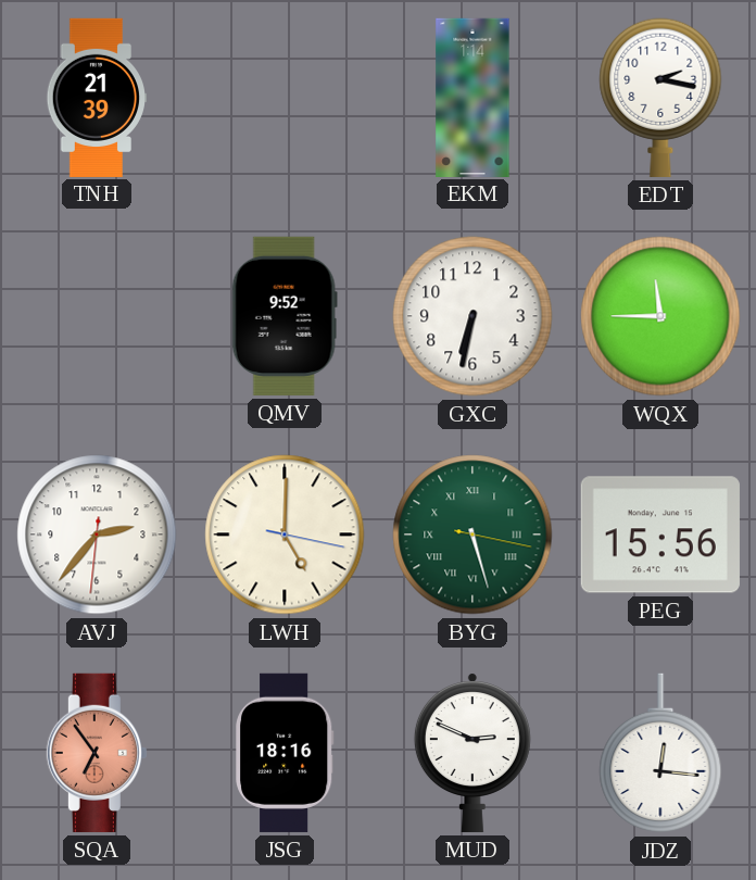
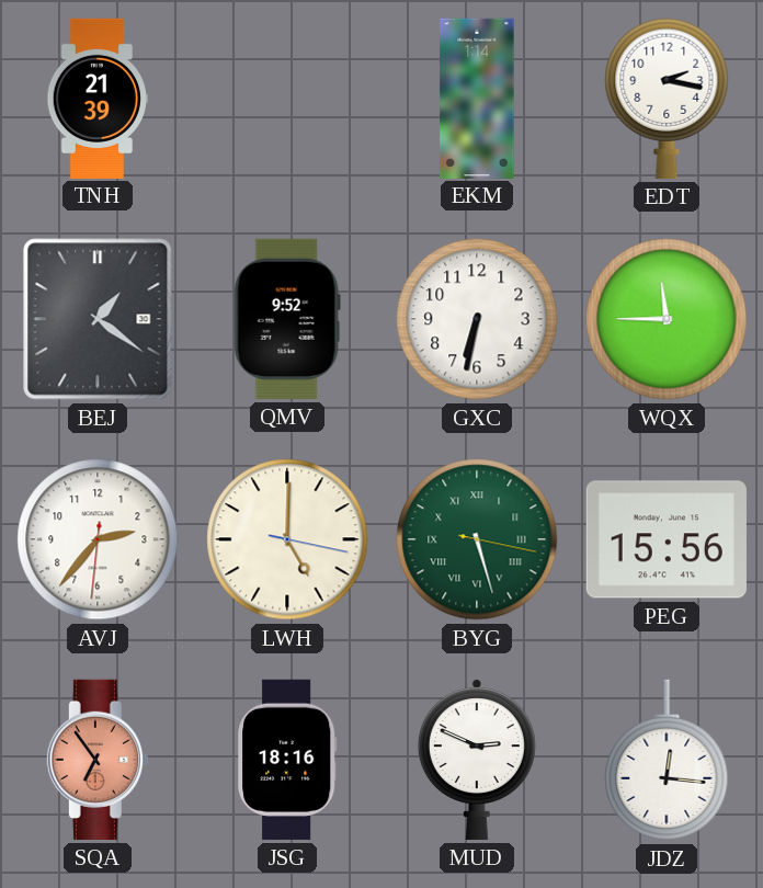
BEJ: none -> 1:21 (98, 319)
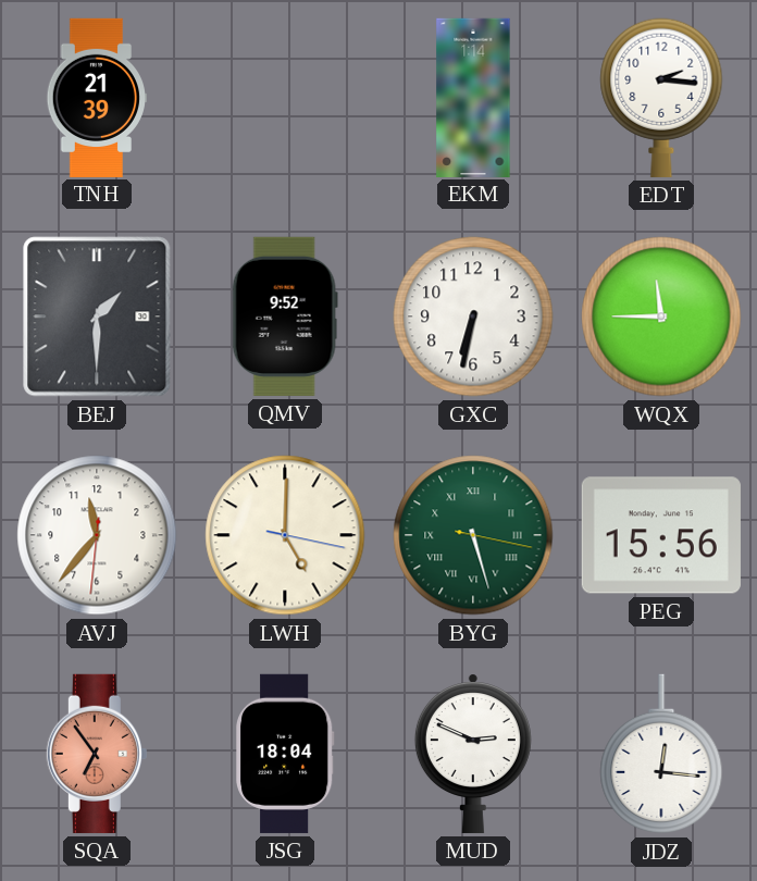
EDT: 2:17 -> 2:16 (661, 98)
BEJ: 1:21 -> 1:30 (97, 317)
AVJ: 2:36 -> 11:36 (97, 535)
JSG: 18:16 -> 18:04 (286, 754)
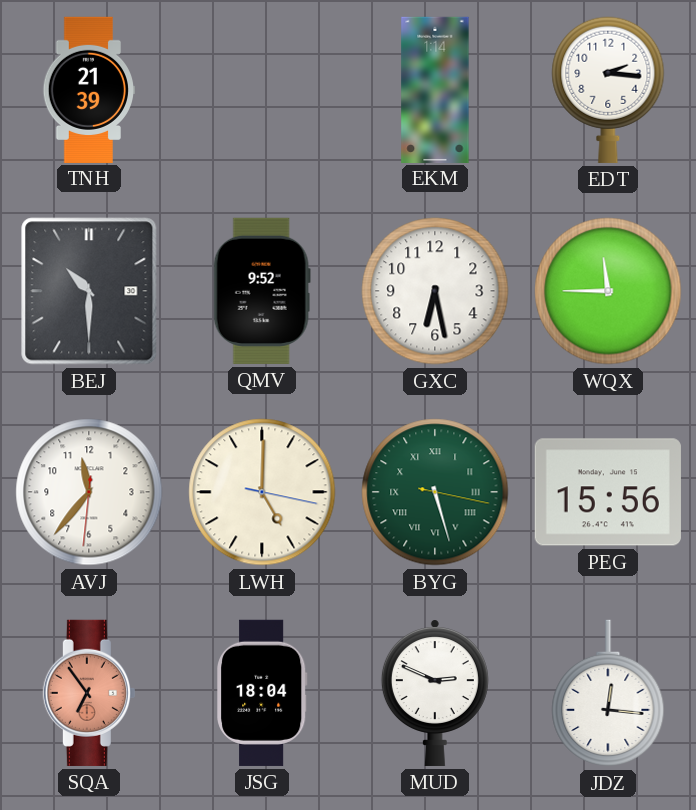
BEJ: 1:30 -> 10:30 (89, 291)
GXC: 6:32 -> 6:28 (435, 291)
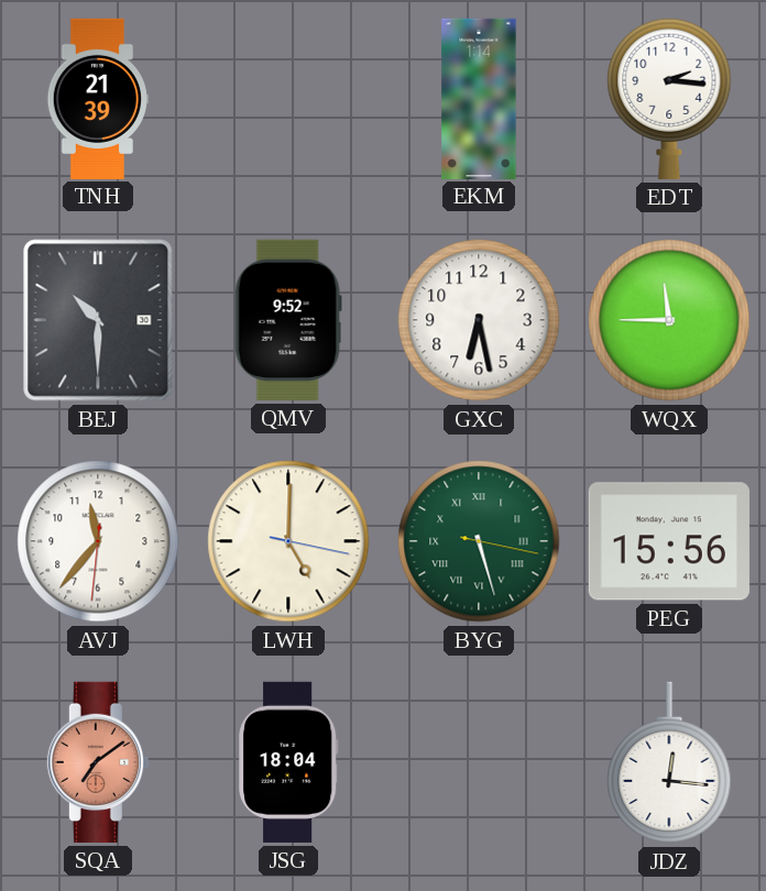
SQA: 6:54 -> 7:09 (98, 762)
MUD: 2:49 -> none (435, 693)
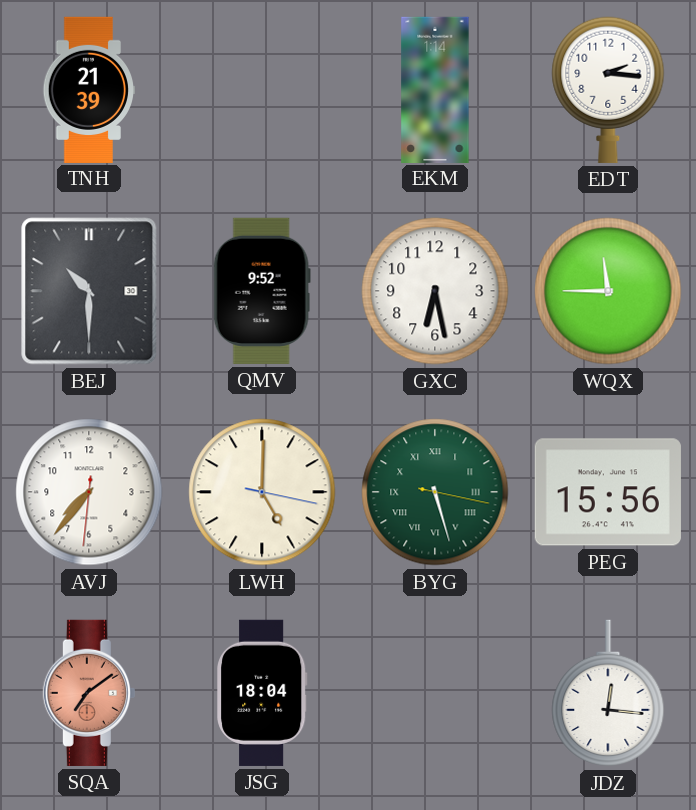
AVJ: 11:36 -> 7:36 (89, 492)
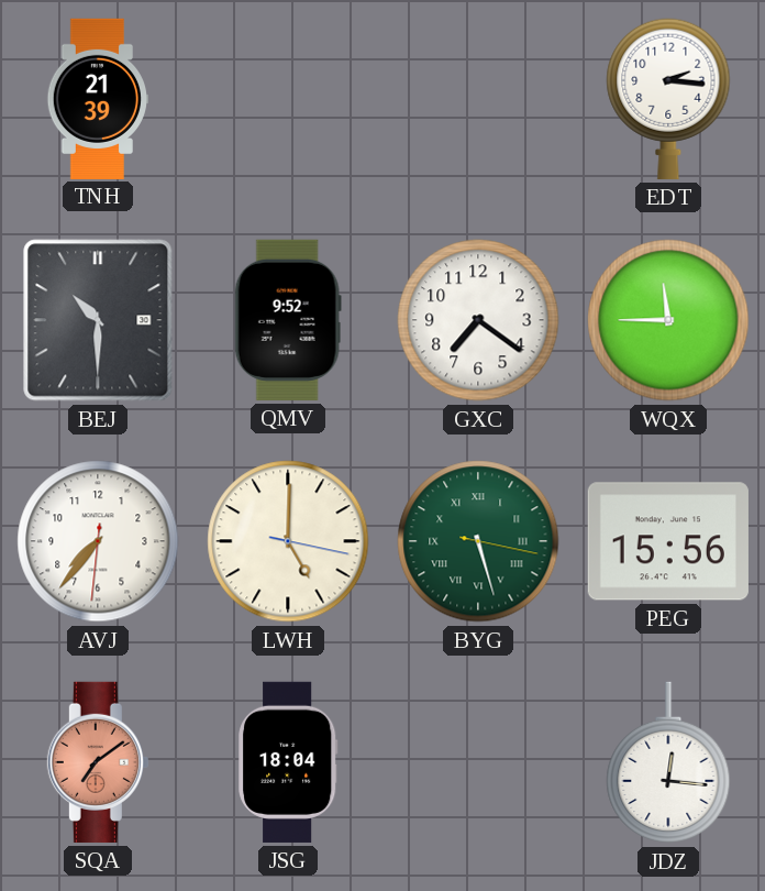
EKM: 1:14 -> none (435, 89)
GXC: 6:28 -> 7:21 (478, 320)
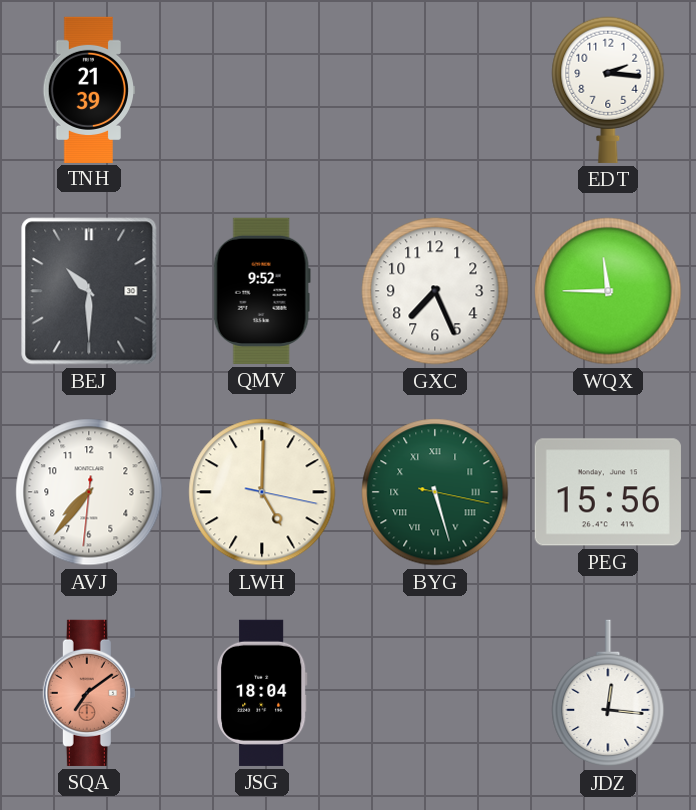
GXC: 7:21 -> 7:26 (435, 291)
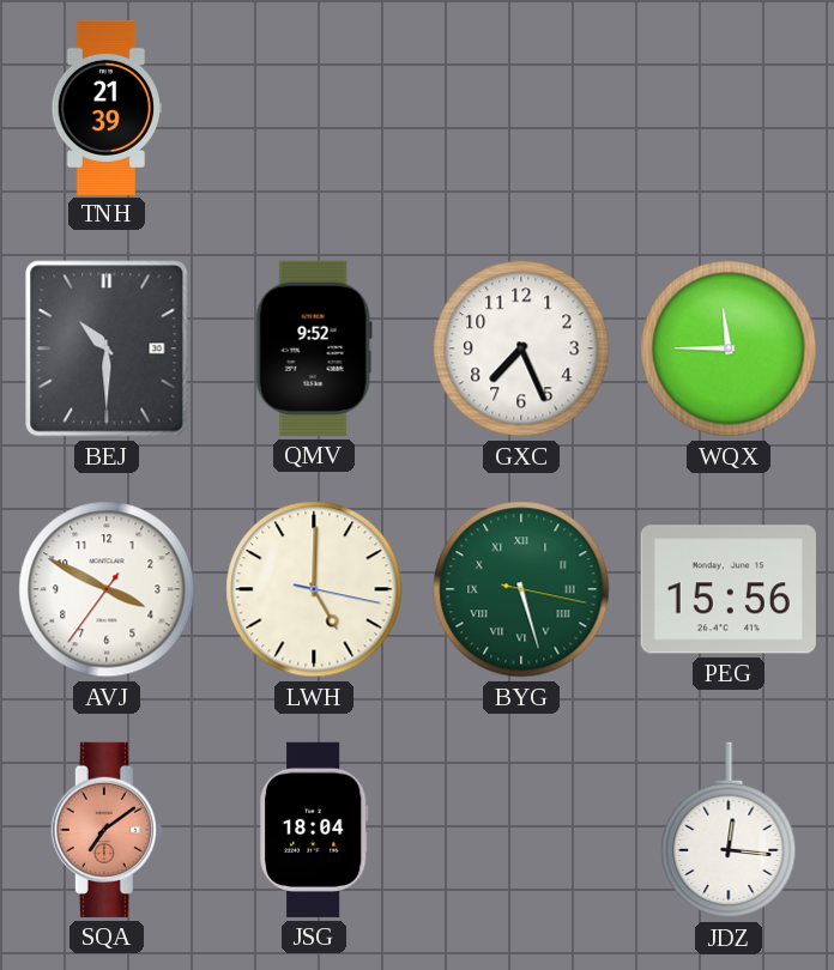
EDT: 2:16 -> none (608, 90)
AVJ: 7:36 -> 3:49 (107, 589)
